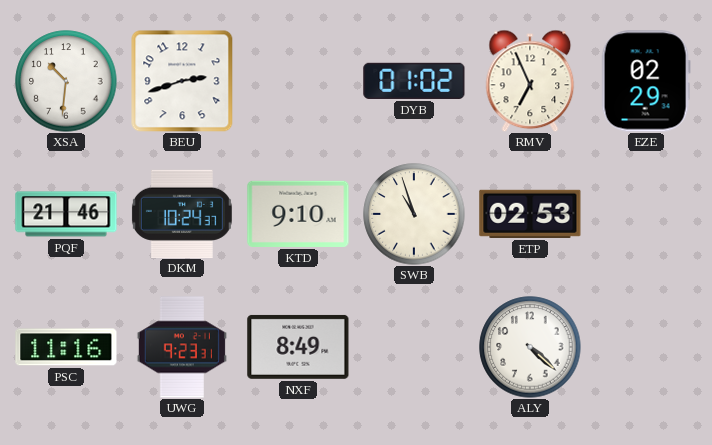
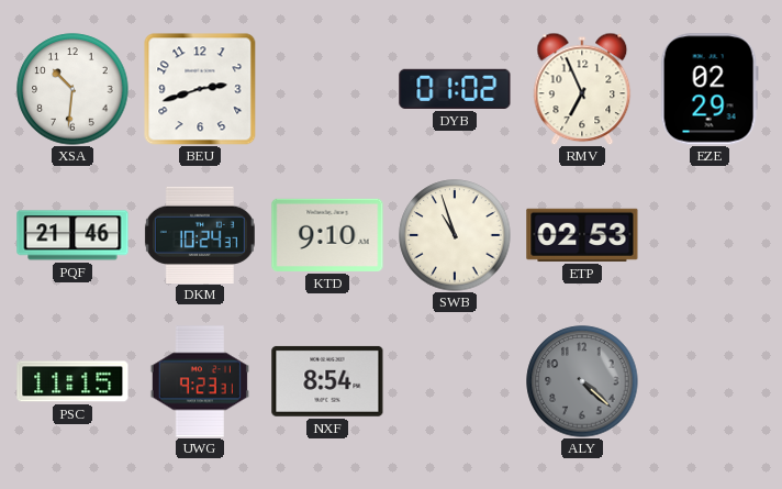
PSC: 11:16 -> 11:15 (72, 381)
NXF: 8:49 -> 8:54 (327, 381)
ALY dial: white -> grey (582, 381)
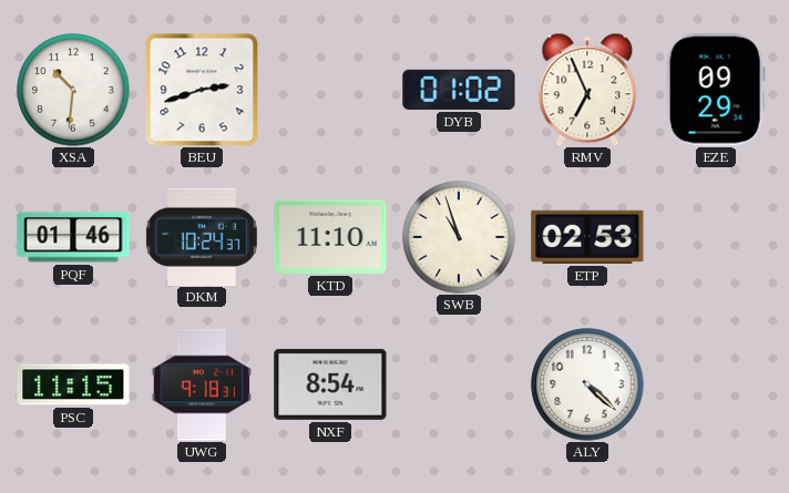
EZE: 02:29 -> 09:29 (716, 90)
PQF: 21:46 -> 01:46 (73, 237)
KTD: 9:10 -> 11:10 (330, 237)
UWG: 9:23 -> 9:18 (202, 384)
ALY dial: grey -> white (587, 384)
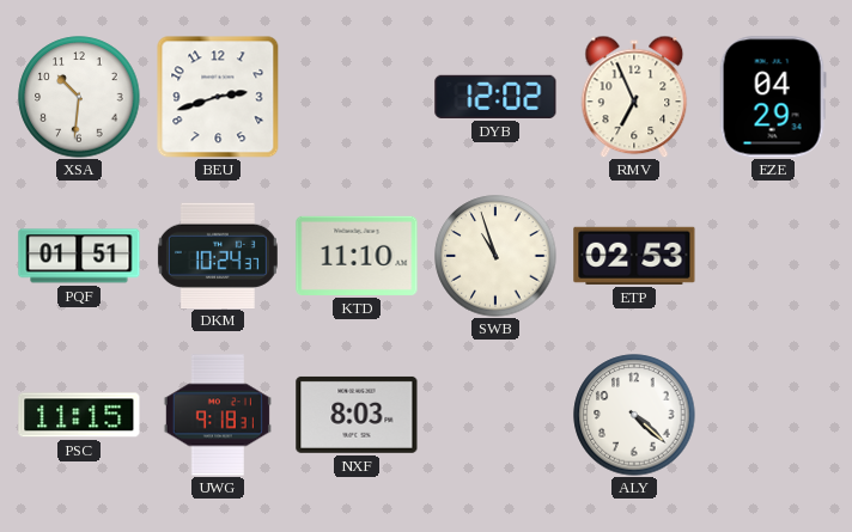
DYB: 01:02 -> 12:02 (495, 97)
EZE: 09:29 -> 04:29 (773, 97)
PQF: 01:46 -> 01:51 (79, 256)
NXF: 8:54 -> 8:03 (357, 415)
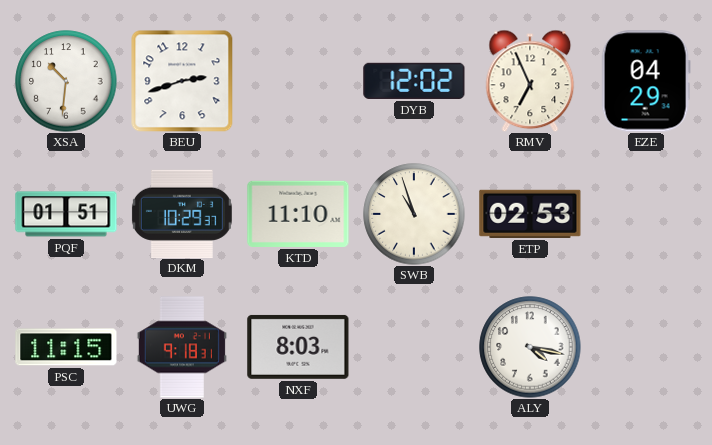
DKM: 10:24 -> 10:29 (182, 213)
ALY: 4:22 -> 4:17 (530, 347)
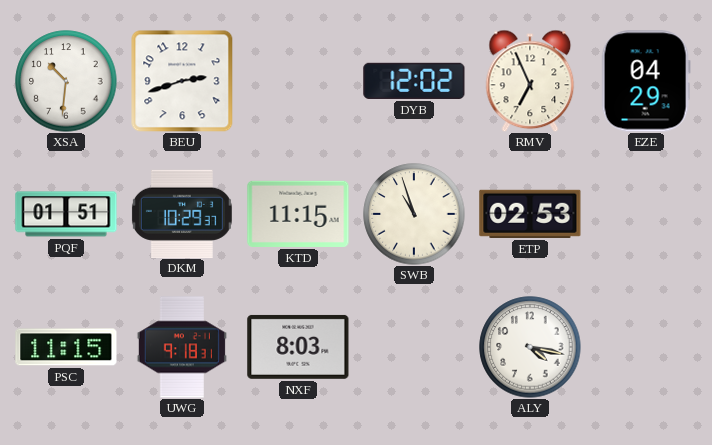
KTD: 11:10 -> 11:15 (298, 214)
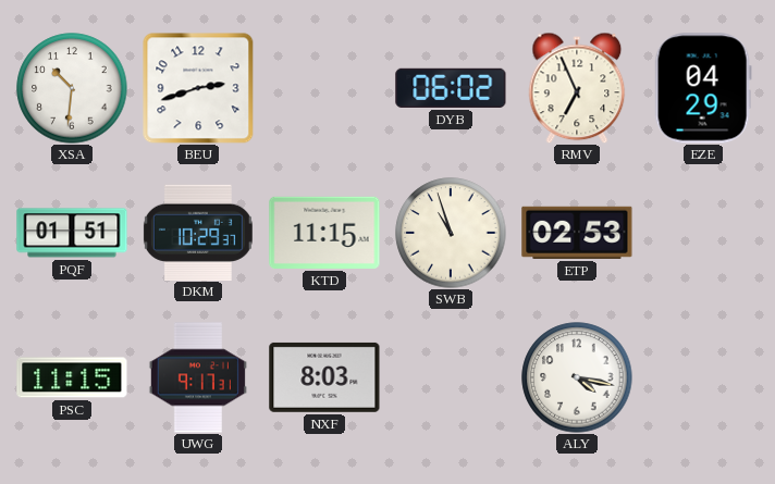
DYB: 12:02 -> 06:02 (451, 88)
UWG: 9:18 -> 9:17 (198, 377)
